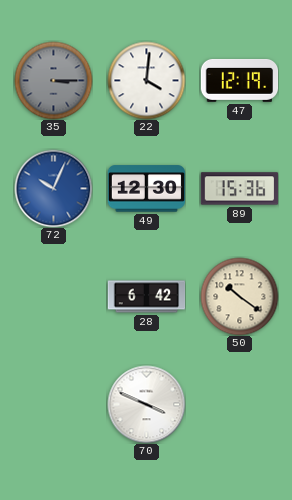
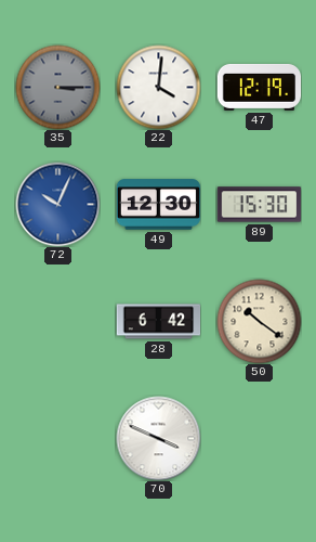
89: 15:36 -> 15:30 (259, 205)
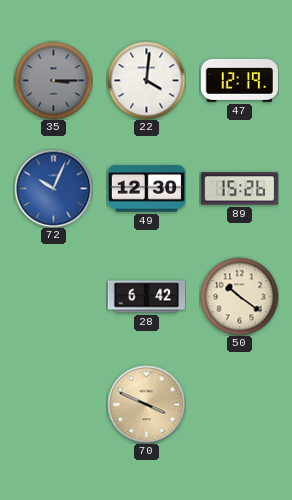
89: 15:30 -> 15:26 (239, 189)
70 dial: white -> champagne (146, 404)
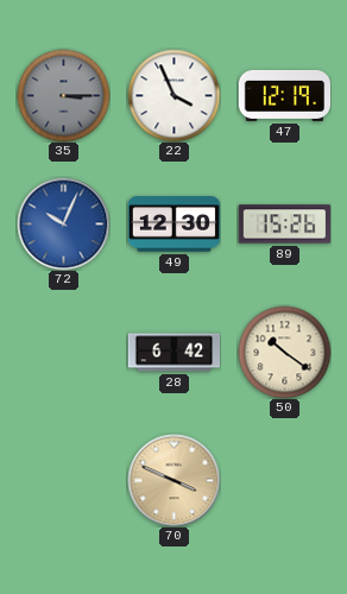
22: 4:01 -> 3:56 (173, 95)
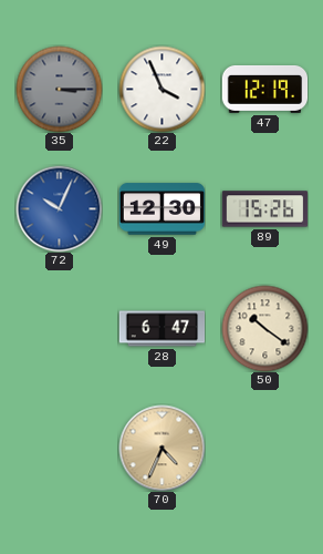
28: 6:42 -> 6:47 (161, 329)
70: 3:49 -> 4:34 (161, 448)
